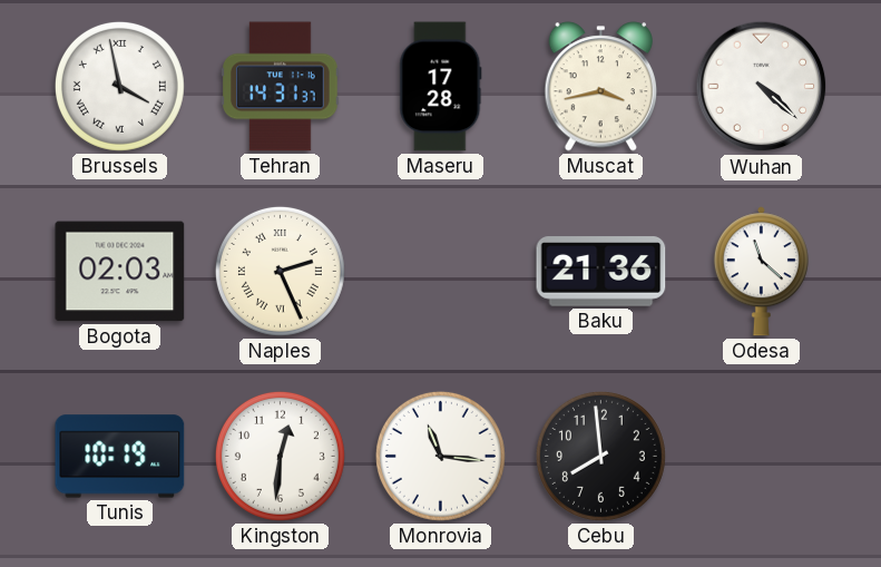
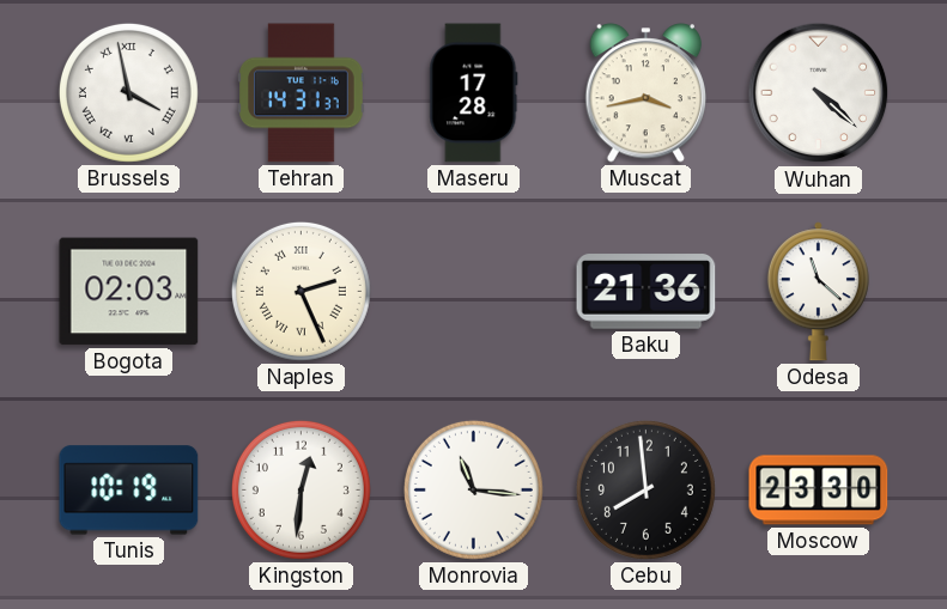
Moscow: none -> 23:30 (819, 491)
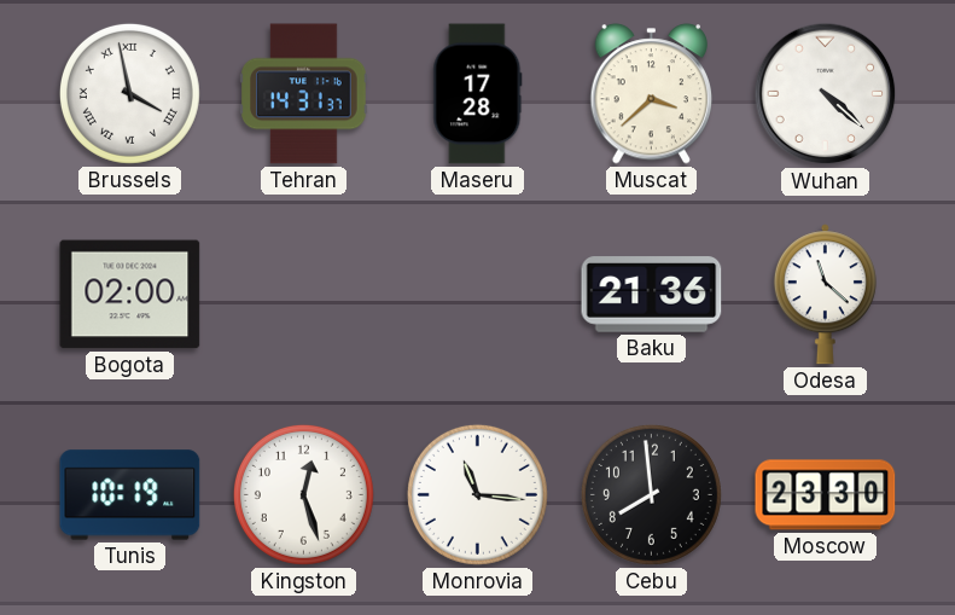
Muscat: 3:43 -> 3:38 (652, 94)
Bogota: 02:03 -> 02:00 (130, 295)
Naples: 2:26 -> none (301, 291)
Kingston: 12:31 -> 12:27 (303, 494)
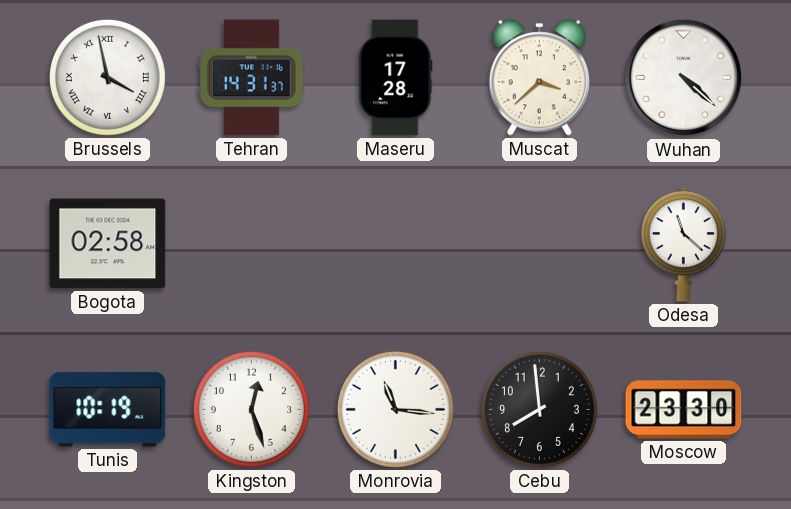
Bogota: 02:00 -> 02:58 (108, 244)
Baku: 21:36 -> none (652, 295)
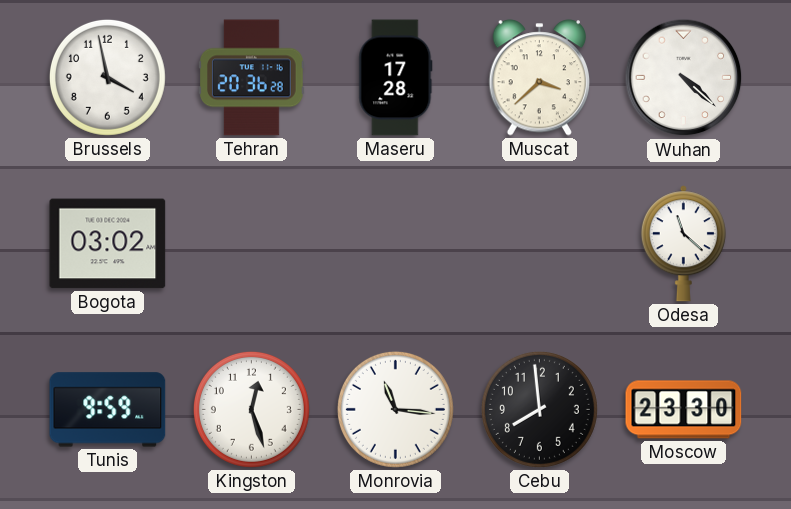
Brussels numerals: Roman -> Arabic (107, 77)
Tehran: 14:31 -> 20:36 (252, 78)
Bogota: 02:58 -> 03:02 (108, 244)
Tunis: 10:19 -> 9:59 (108, 410)
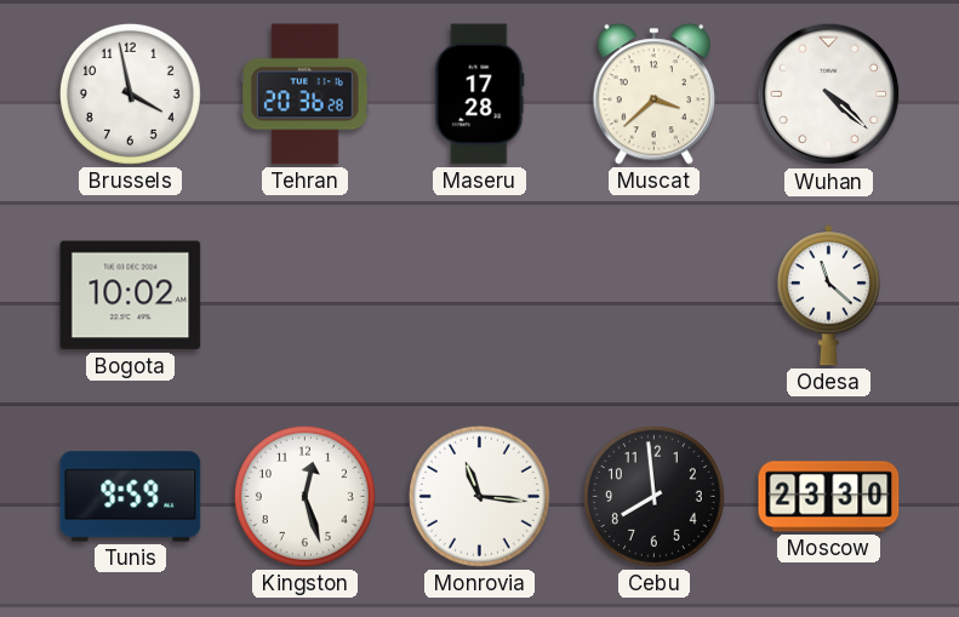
Bogota: 03:02 -> 10:02 (131, 296)
